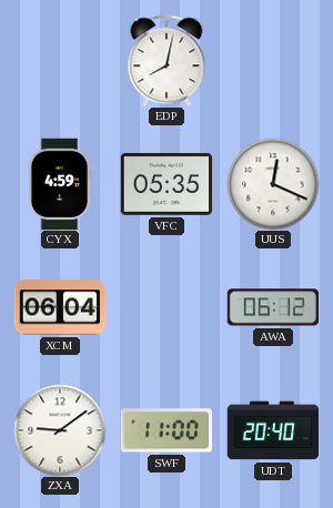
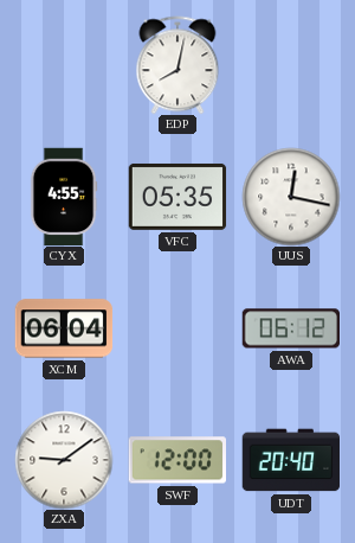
CYX: 4:59 -> 4:55 (64, 197)
UUS: 12:19 -> 12:17 (291, 197)
SWF: 11:00 -> 12:00 (176, 460)
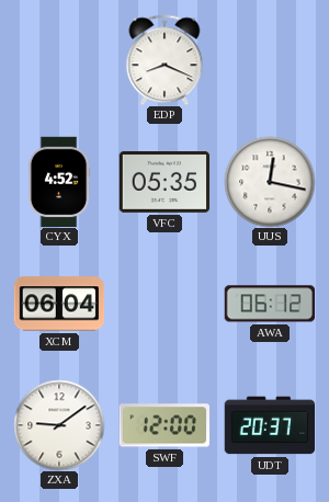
EDP: 8:02 -> 8:19 (164, 60)
CYX: 4:55 -> 4:52 (59, 182)
UDT: 20:40 -> 20:37 (270, 425)
